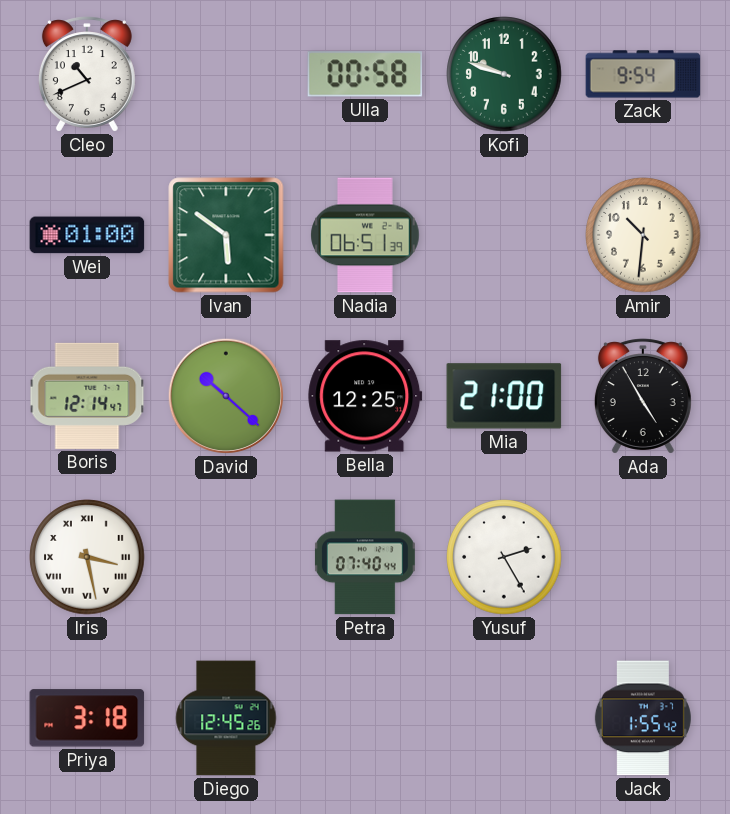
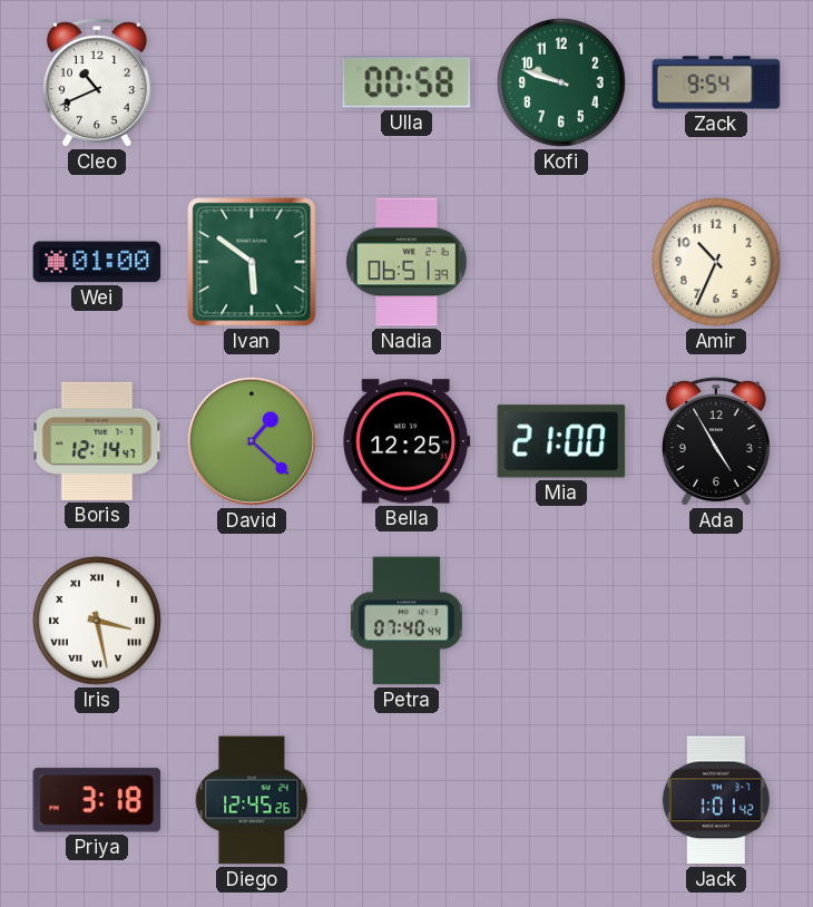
Amir: 10:31 -> 10:34 (716, 262)
David: 10:22 -> 1:22 (252, 441)
Yusuf: 2:25 -> none (504, 557)
Jack: 1:55 -> 1:01 (716, 800)
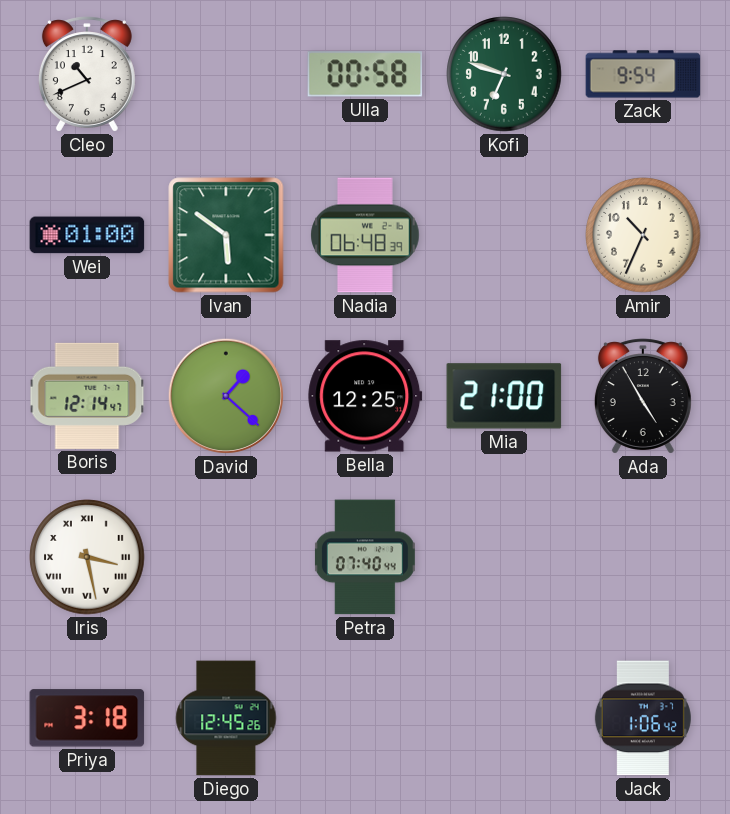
Kofi: 9:48 -> 6:48 (504, 74)
Nadia: 06:51 -> 06:48 (365, 235)
Jack: 1:01 -> 1:06 (643, 718)
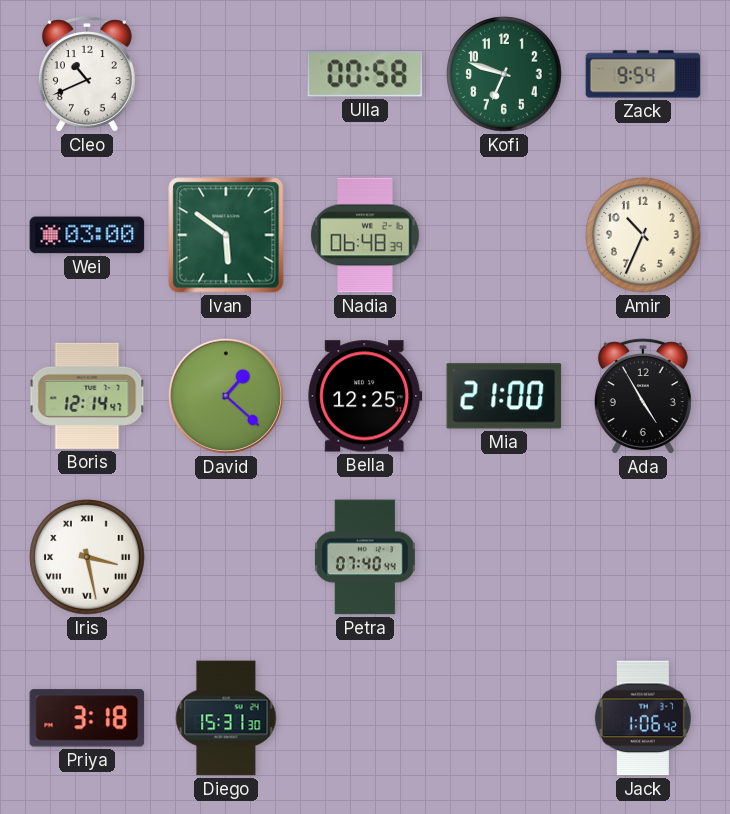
Wei: 01:00 -> 03:00 (87, 235)
Diego: 12:45 -> 15:31 (226, 718)
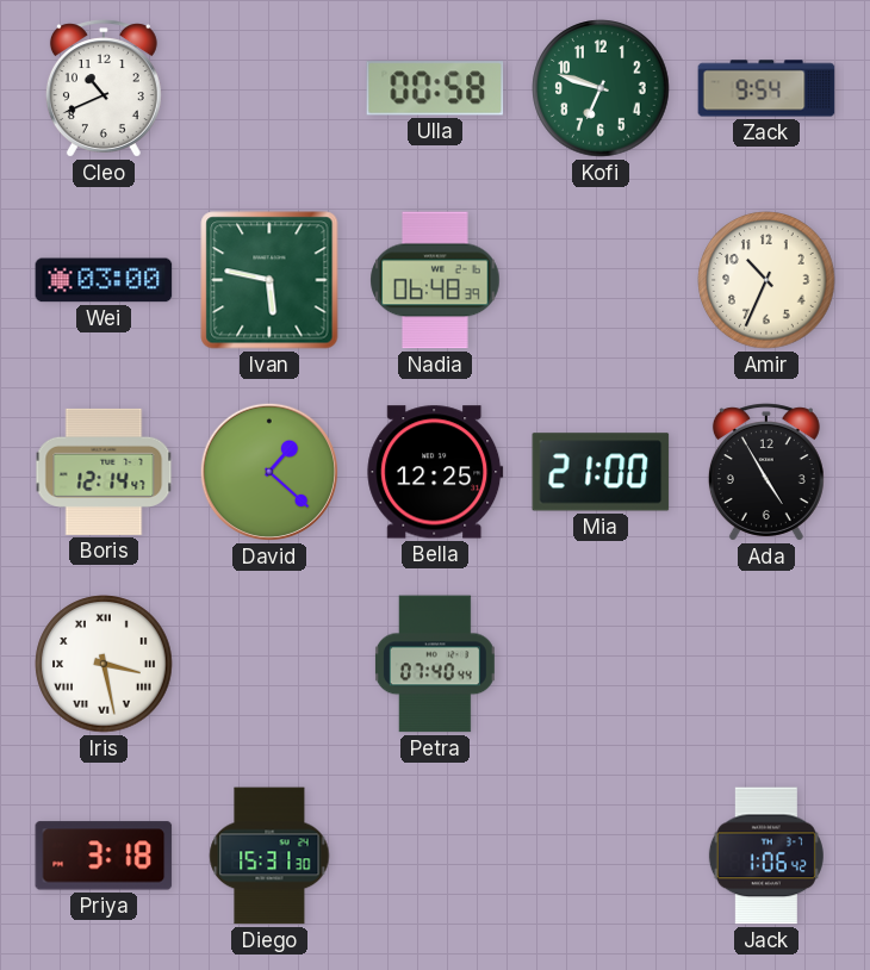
Ivan: 5:51 -> 5:47 (269, 280)
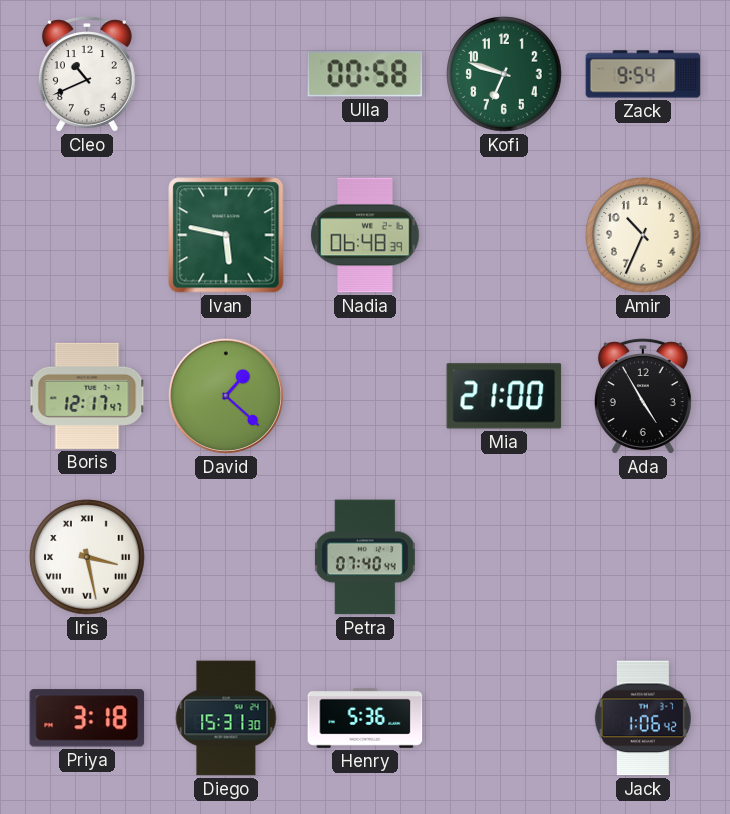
Wei: 03:00 -> none (104, 280)
Boris: 12:14 -> 12:17 (87, 396)
Bella: 12:25 -> none (435, 472)
Henry: none -> 5:36 (365, 718)
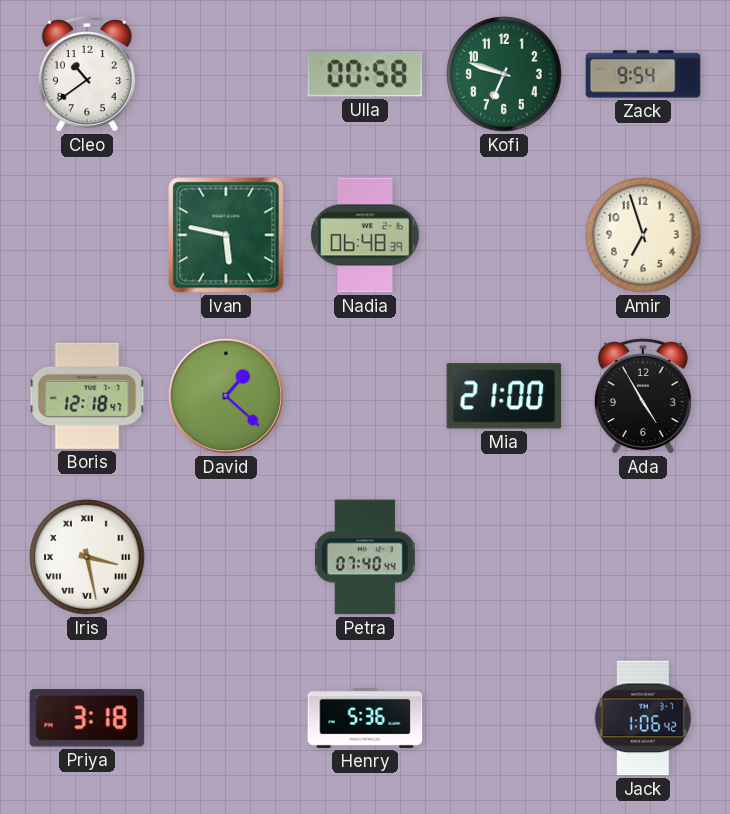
Cleo: 10:41 -> 10:39 (87, 74)
Amir: 10:34 -> 6:57 (643, 235)
Boris: 12:17 -> 12:18 (87, 396)
Diego: 15:31 -> none (226, 718)
